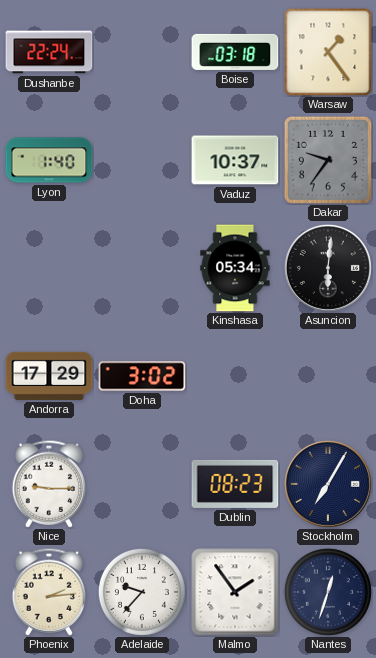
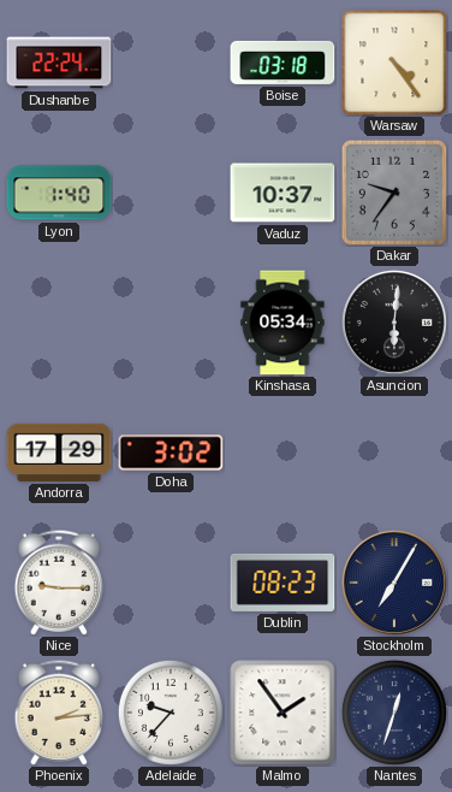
Warsaw: 1:24 -> 4:24 (394, 63)
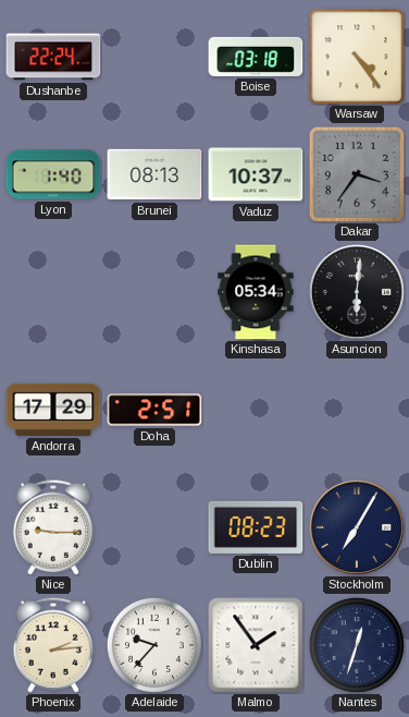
Brunei: none -> 08:13 (154, 174)
Dakar: 9:36 -> 3:36 (357, 174)
Doha: 3:02 -> 2:51 (154, 410)
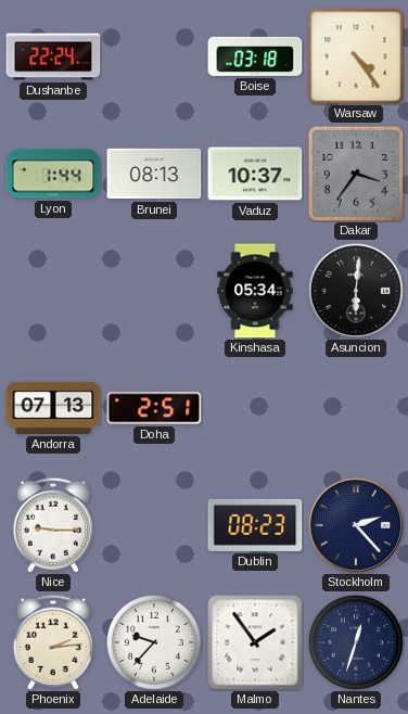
Lyon: 1:40 -> 1:44 (53, 174)
Andorra: 17:29 -> 07:13 (53, 408)
Stockholm: 7:05 -> 2:23 (356, 525)
